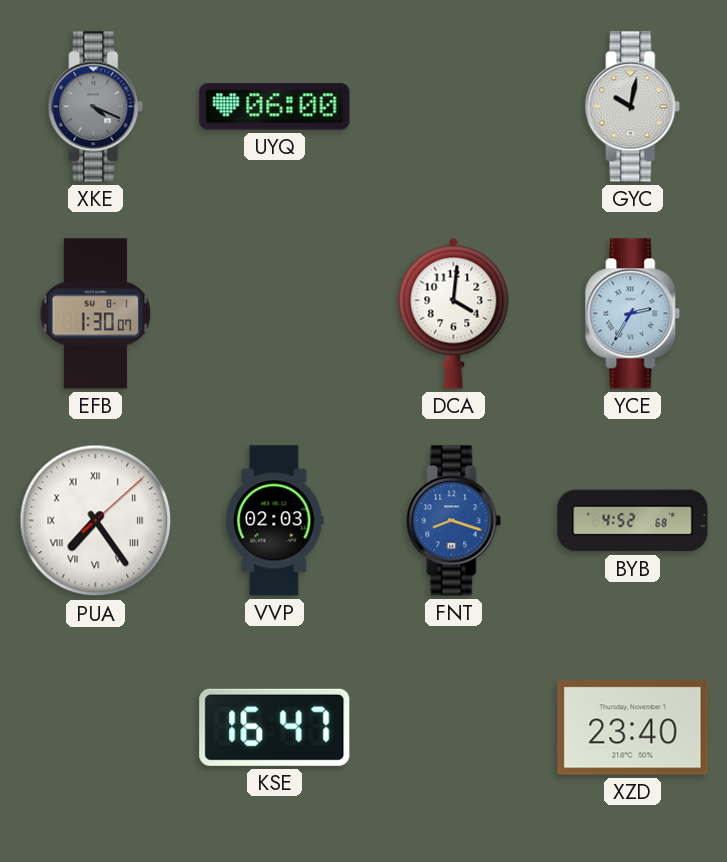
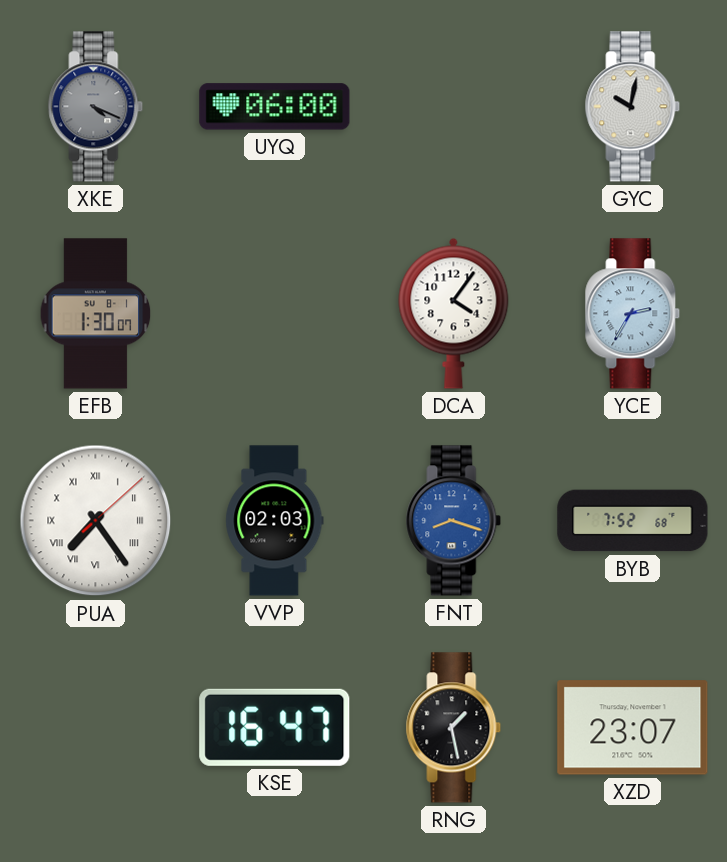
DCA: 4:01 -> 4:06 (454, 313)
BYB: 4:52 -> 7:52 (633, 521)
RNG: none -> 1:28 (454, 728)
XZD: 23:40 -> 23:07 (633, 728)
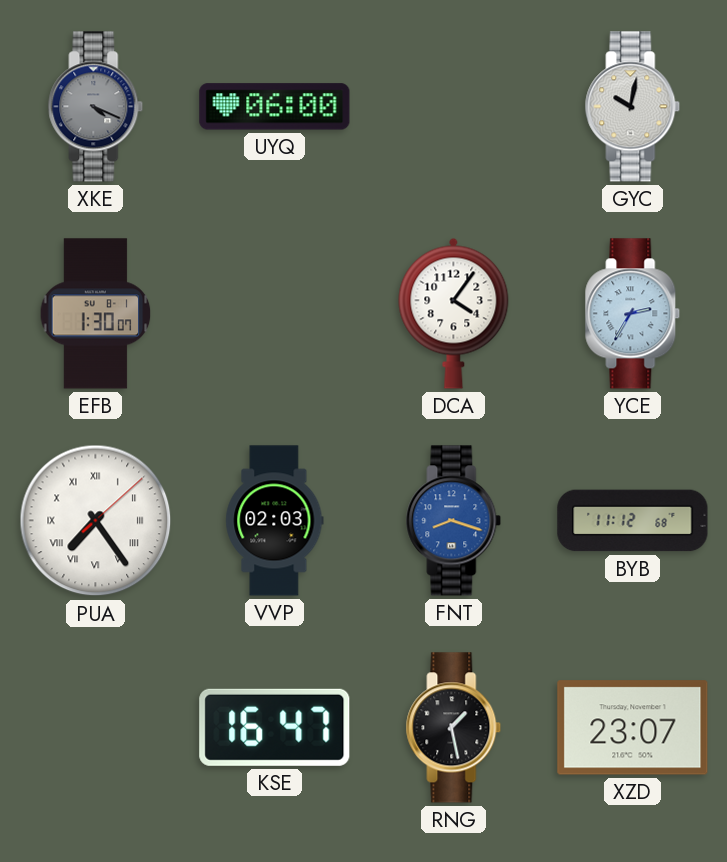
BYB: 7:52 -> 11:12 (633, 521)
